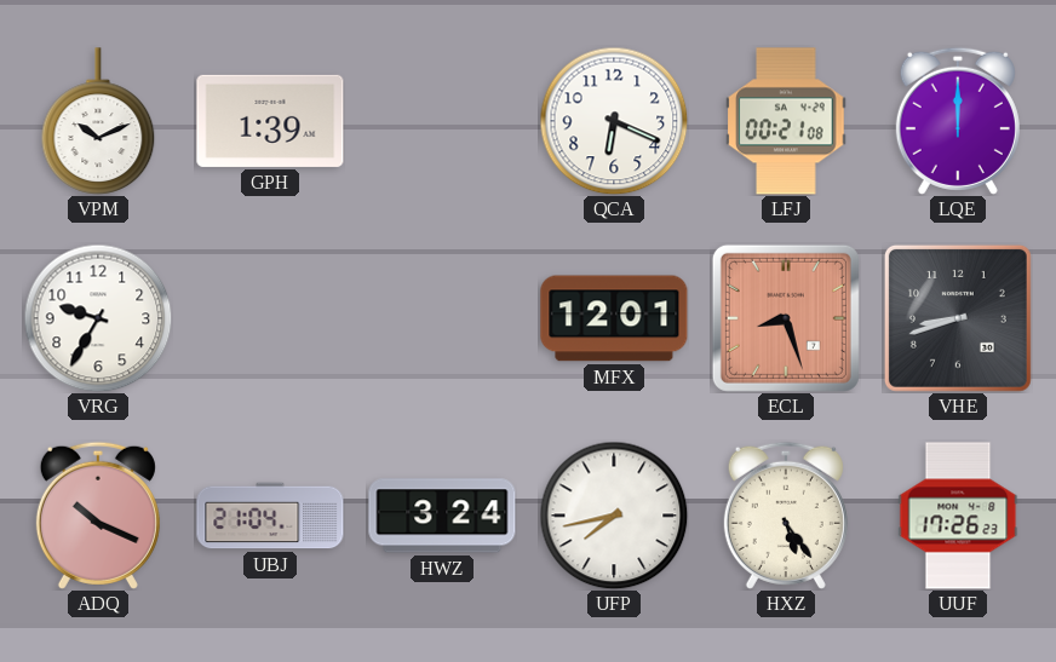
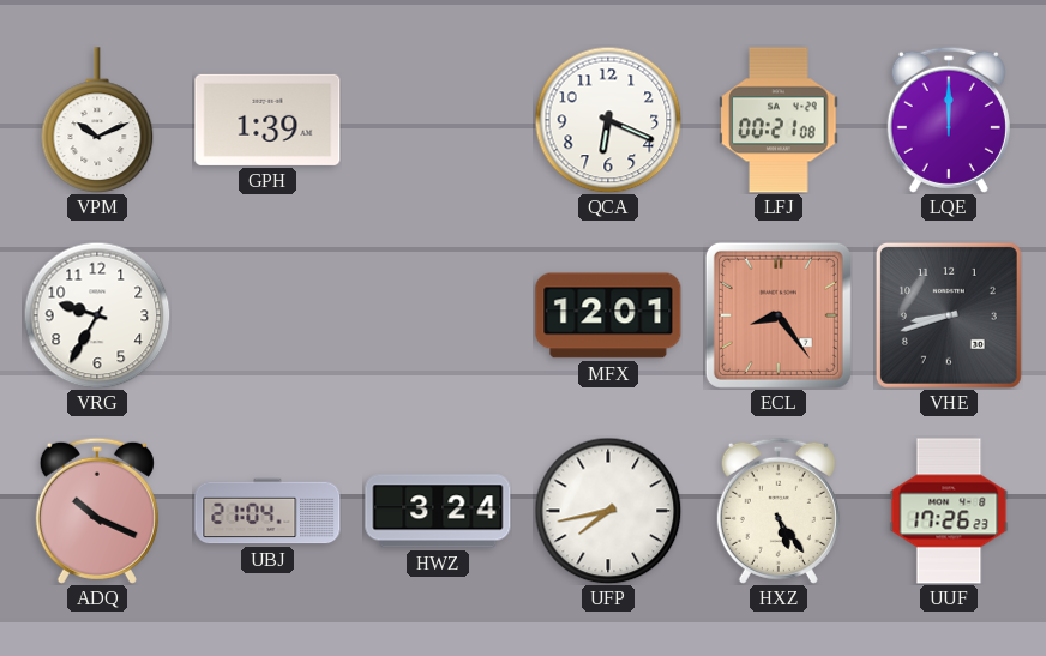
ECL: 8:27 -> 8:24 (779, 315)
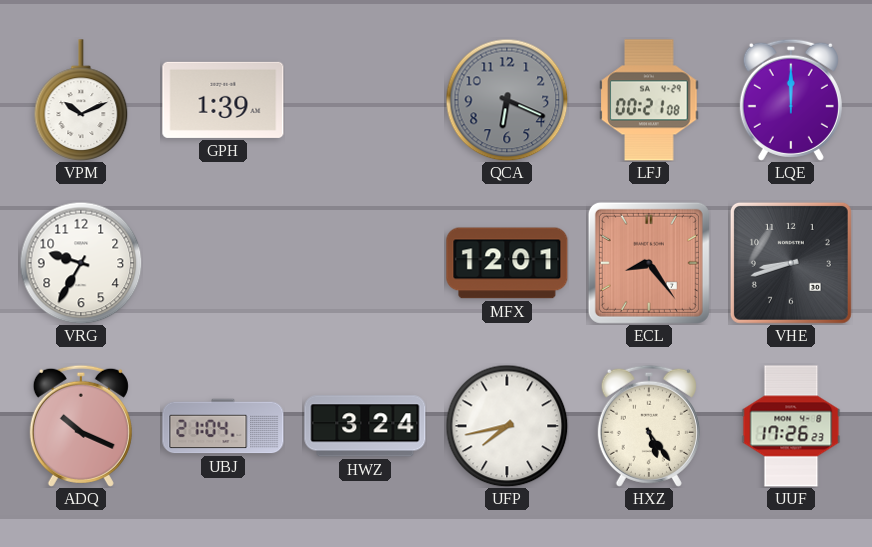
QCA dial: white -> grey (507, 100)
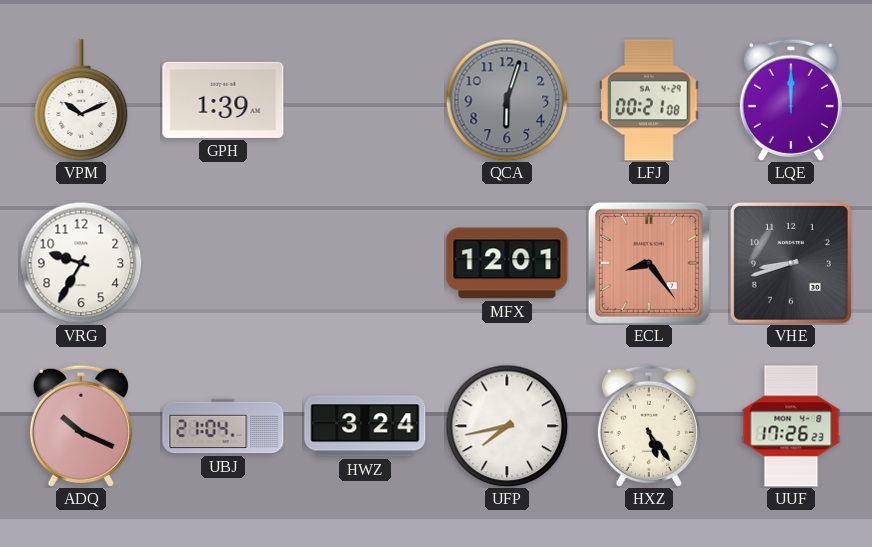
QCA: 6:19 -> 6:03 (507, 100)
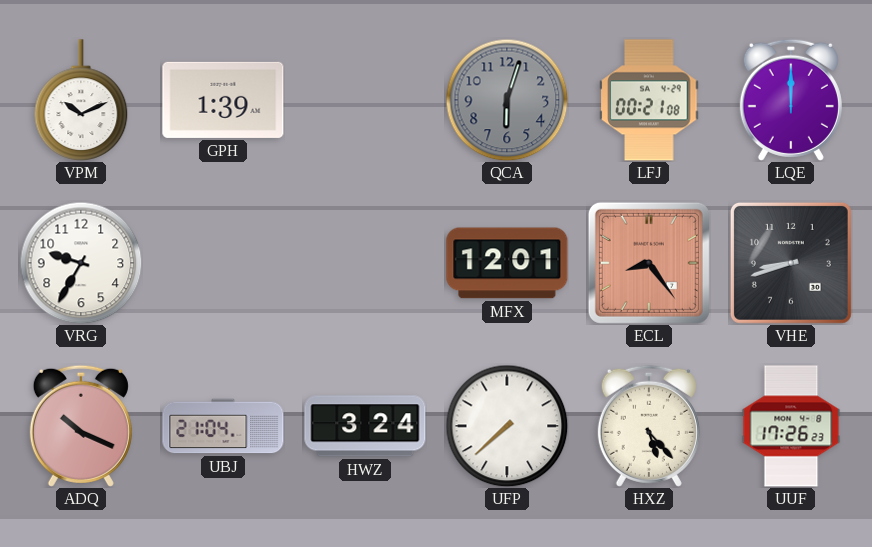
UFP: 7:43 -> 7:38 (507, 426)
HXZ: 5:24 -> 5:23 (649, 426)
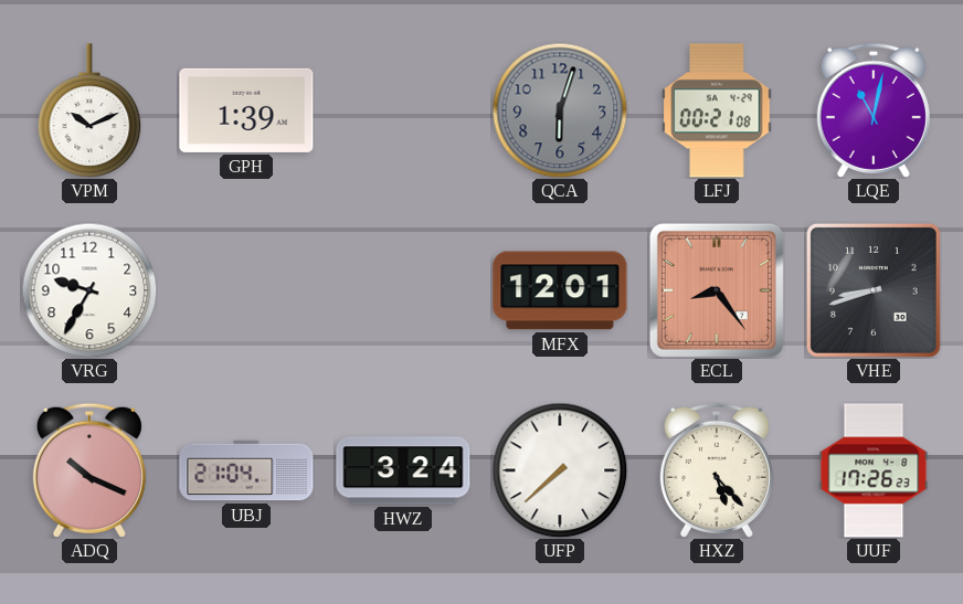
LQE: 12:00 -> 11:02 (874, 110)
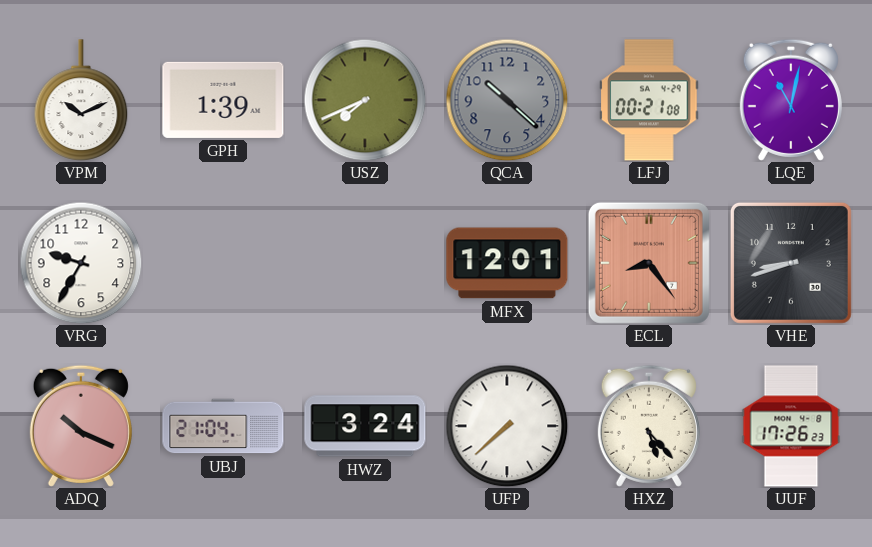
USZ: none -> 7:41 (365, 100)
QCA: 6:03 -> 10:22 (507, 100)
